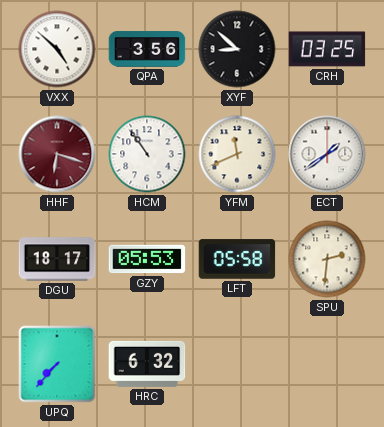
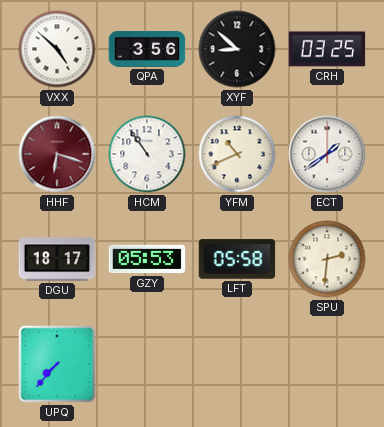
YFM: 11:41 -> 10:41 (237, 154)
HRC: 6:32 -> none (147, 364)
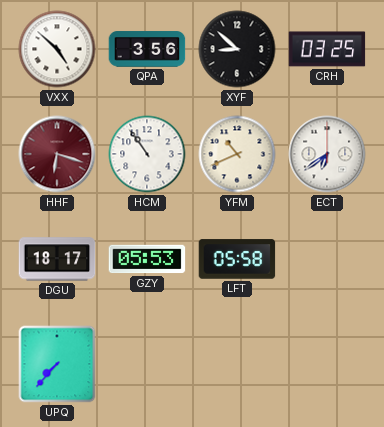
ECT: 1:39 -> 6:39 (327, 154)
SPU: 2:31 -> none (327, 259)
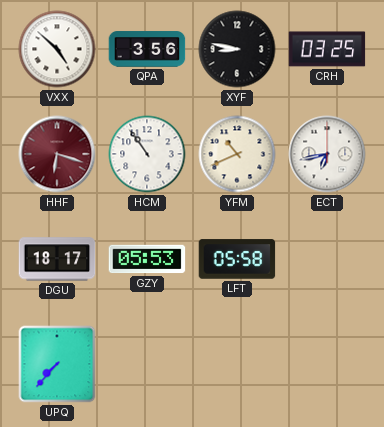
XYF: 8:52 -> 8:47 (237, 49)
ECT: 6:39 -> 6:43 (327, 154)
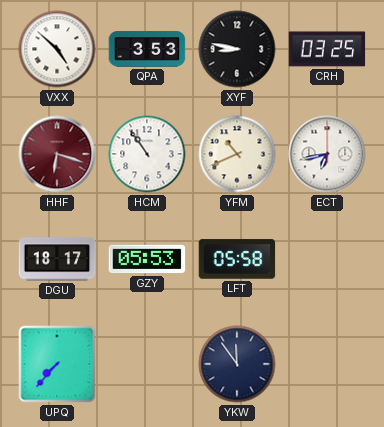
QPA: 3:56 -> 3:53 (147, 49)
YKW: none -> 11:54 (237, 364)
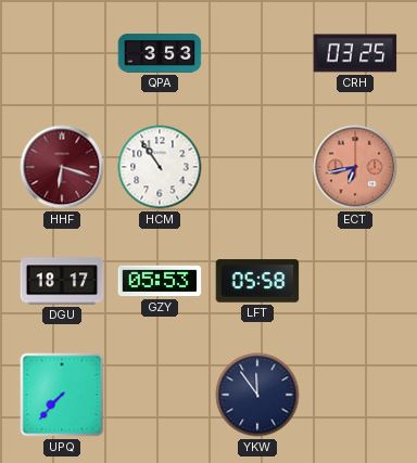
VXX: 4:52 -> none (57, 49)
XYF: 8:47 -> none (237, 49)
YFM: 10:41 -> none (237, 154)
ECT dial: white -> salmon (355, 167)
